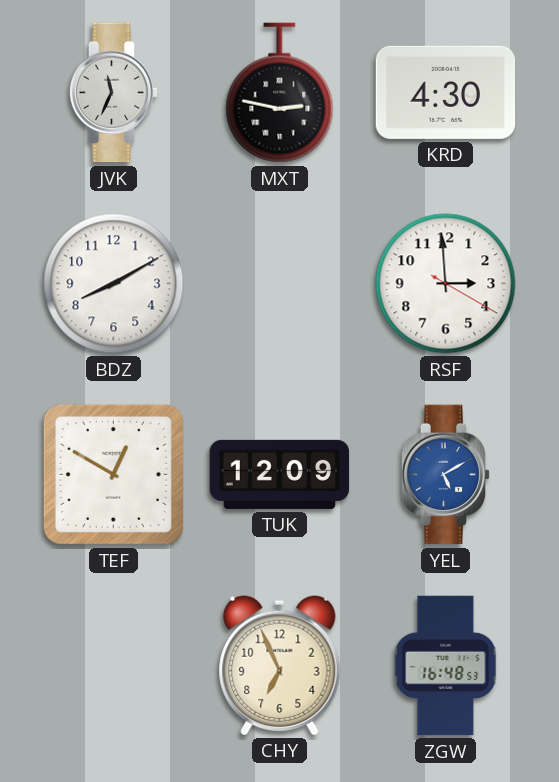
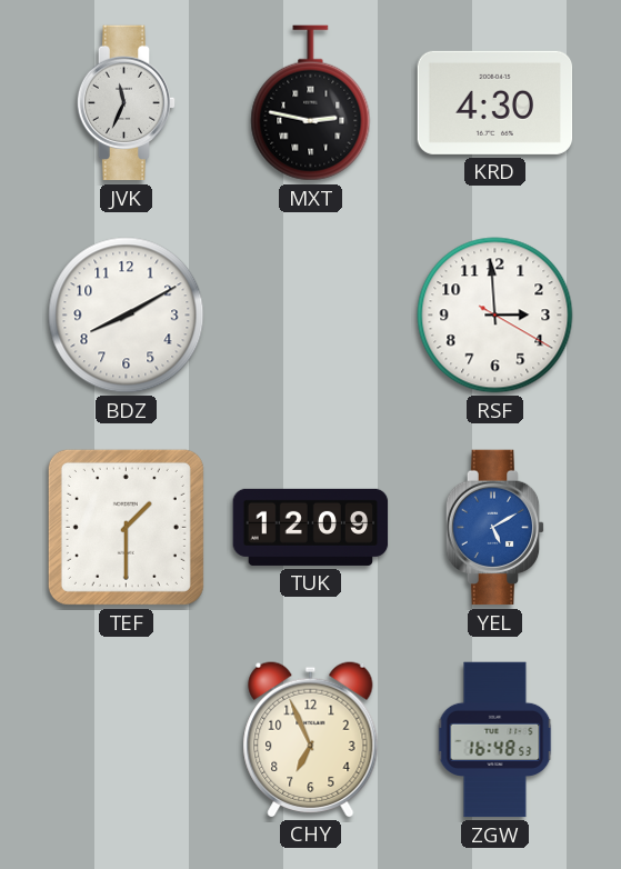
TEF: 12:50 -> 1:30 (126, 527)
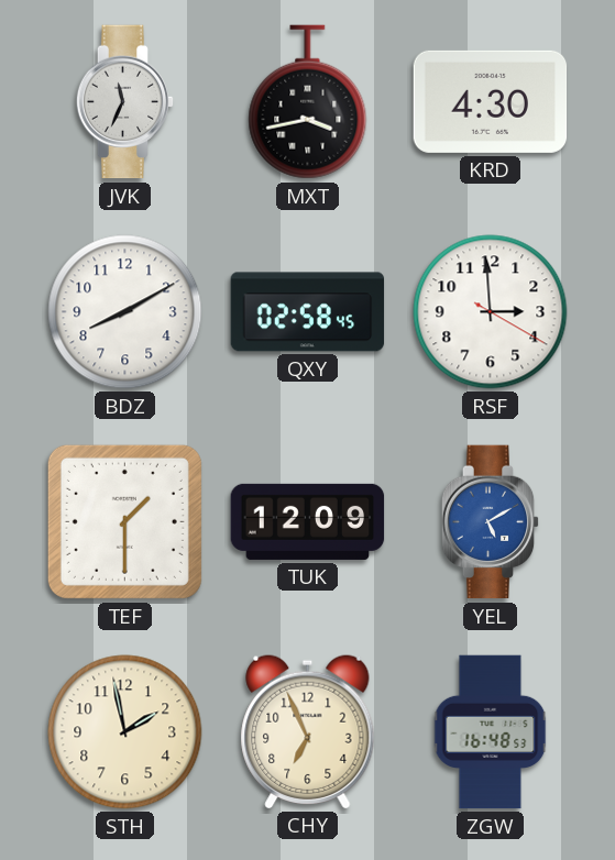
MXT: 2:47 -> 3:43 (308, 102)
QXY: none -> 02:58 (308, 312)
STH: none -> 1:58 (125, 732)
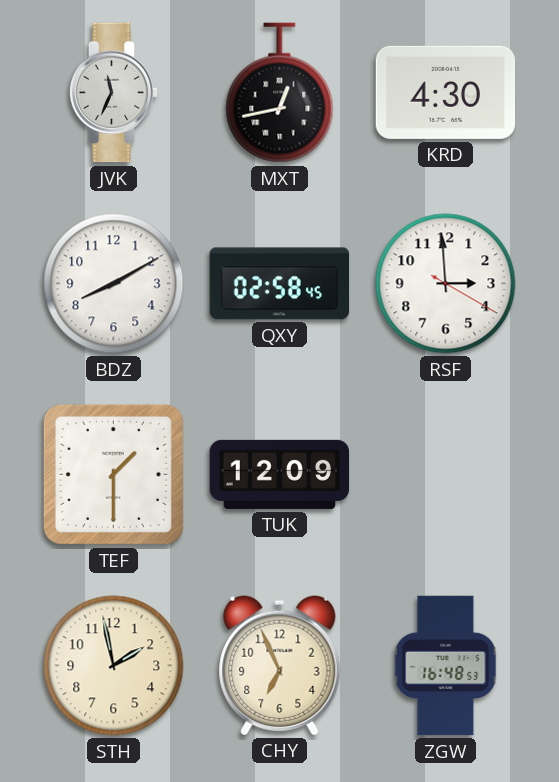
MXT: 3:43 -> 12:43 (280, 93)
YEL: 5:10 -> none (491, 522)
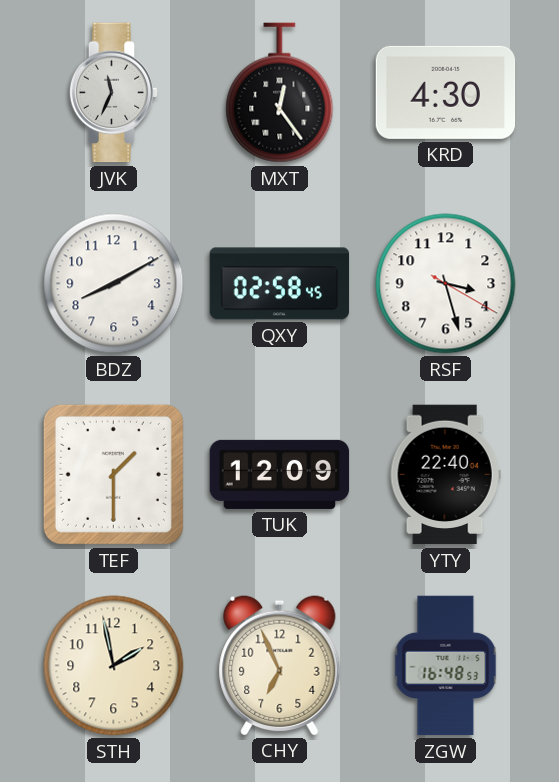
MXT: 12:43 -> 12:24 (280, 93)
RSF: 2:59 -> 3:27 (446, 284)
YTY: none -> 22:40 (445, 475)
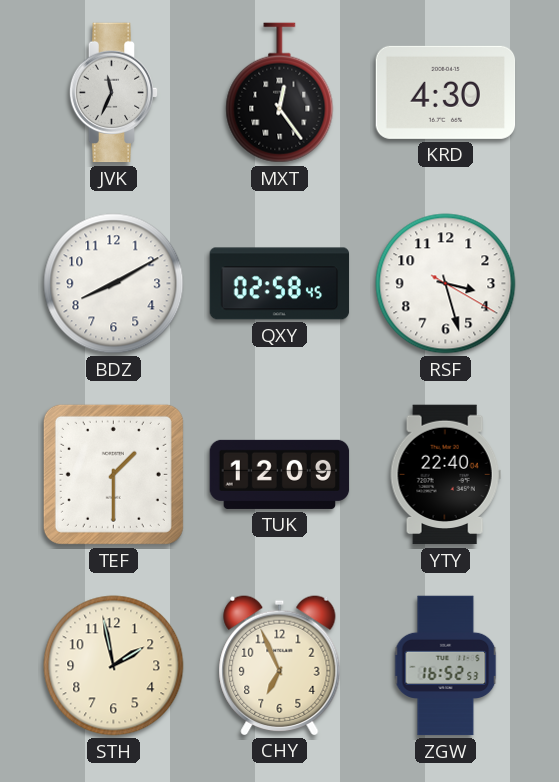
ZGW: 16:48 -> 16:52 (446, 666)
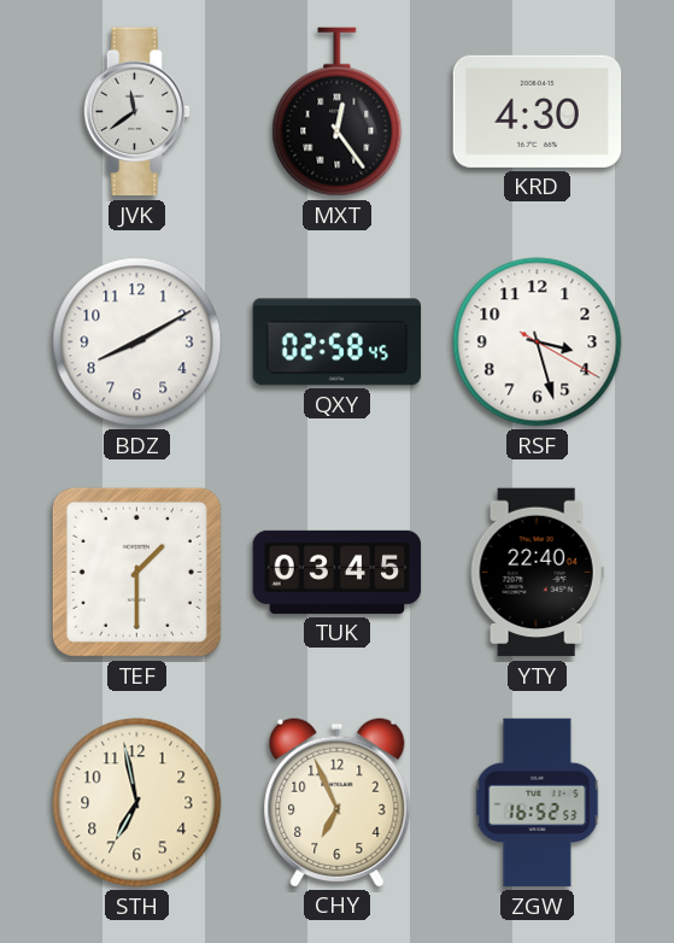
JVK: 11:34 -> 11:39 (137, 112)
TUK: 12:09 -> 03:45 (338, 572)
STH: 1:58 -> 6:58 (137, 803)
